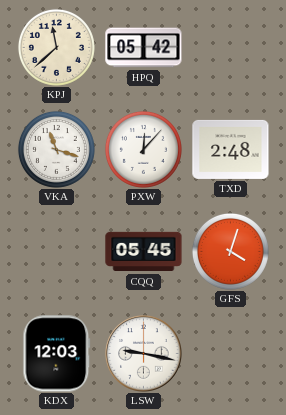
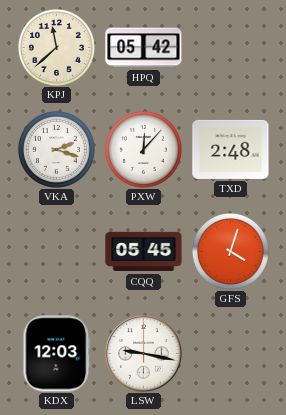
VKA: 11:18 -> 2:18 (56, 149)
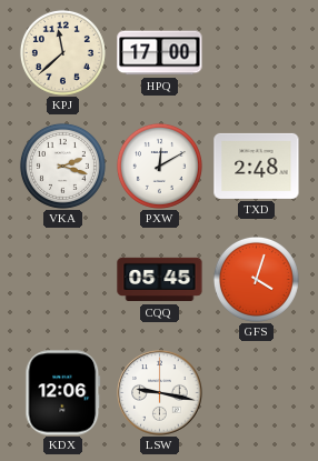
HPQ: 05:42 -> 17:00 (160, 53)
PXW: 12:07 -> 12:10 (159, 166)
KDX: 12:03 -> 12:06 (63, 393)
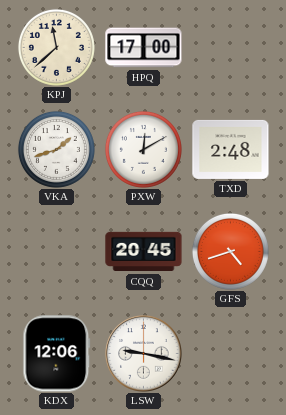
VKA: 2:18 -> 1:42 (56, 149)
CQQ: 05:45 -> 20:45 (144, 252)
GFS: 4:03 -> 4:42 (230, 251)
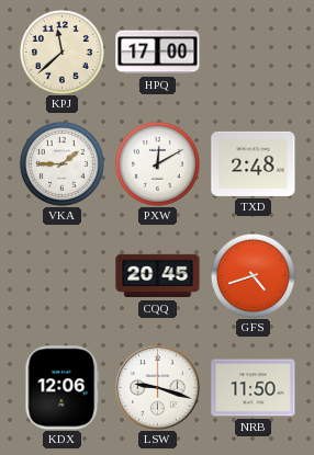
VKA: 1:42 -> 1:45 (61, 163)
LSW: 9:17 -> 9:18 (158, 388)
NRB: none -> 11:50 (254, 388)
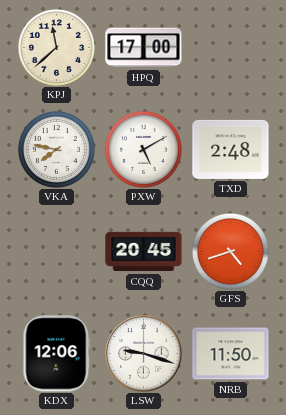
VKA: 1:45 -> 7:47 (56, 149)
PXW: 12:10 -> 5:10 (143, 149)
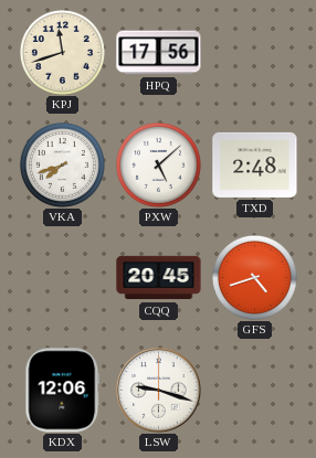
KPJ: 11:38 -> 11:42 (62, 52)
HPQ: 17:00 -> 17:56 (159, 53)
VKA: 7:47 -> 7:42 (62, 164)
PXW: 5:10 -> 5:08 (158, 164)
NRB: 11:50 -> none (231, 354)
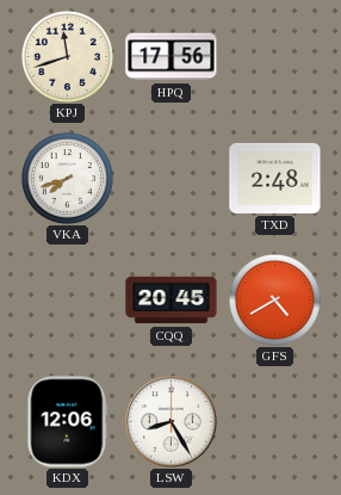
PXW: 5:08 -> none (158, 164)
GFS: 4:42 -> 4:40 (274, 299)
LSW: 9:18 -> 8:25 (172, 422)
